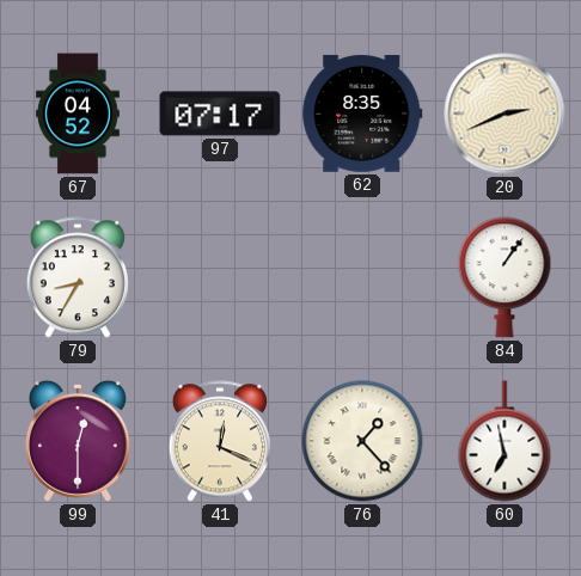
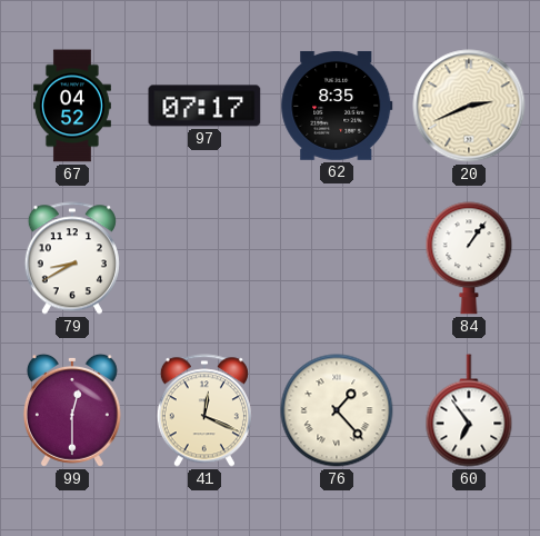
79: 8:35 -> 8:40 (72, 258)
60: 6:58 -> 6:54 (469, 410)
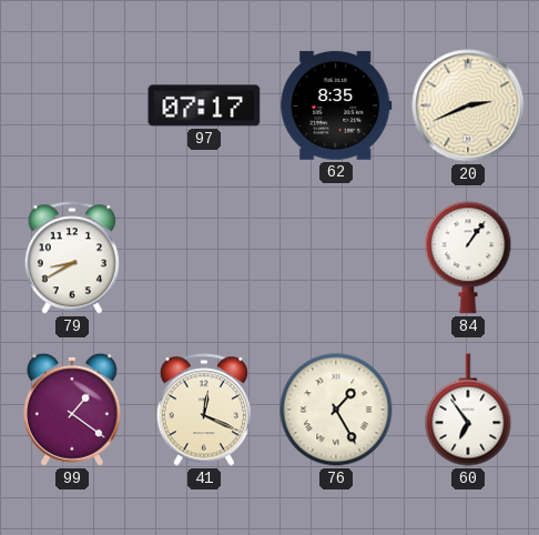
67: 04:52 -> none (72, 106)
99: 12:30 -> 1:21 (72, 410)
76: 1:23 -> 1:25 (336, 410)
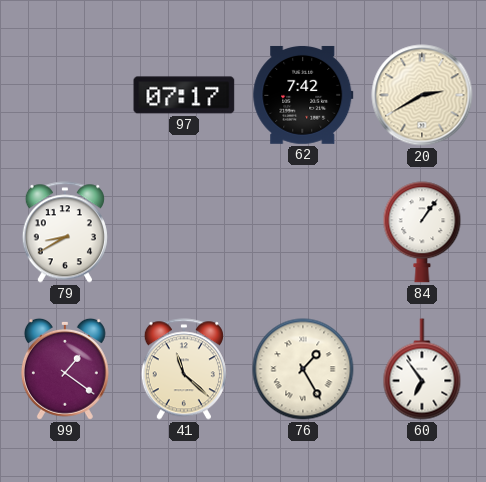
62: 8:35 -> 7:42 (303, 95)
20: 2:41 -> 2:40 (422, 95)
41: 12:19 -> 11:22 (184, 369)
